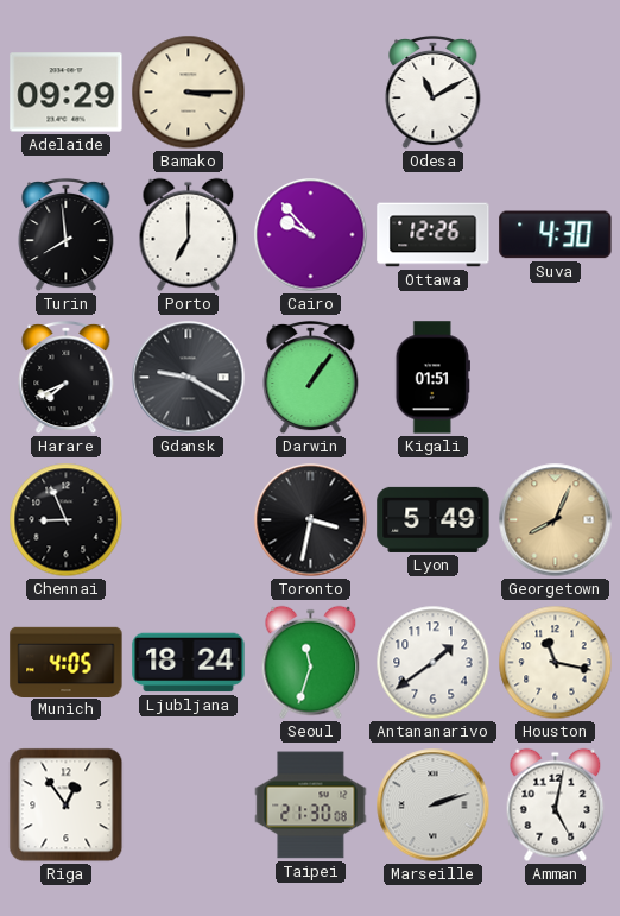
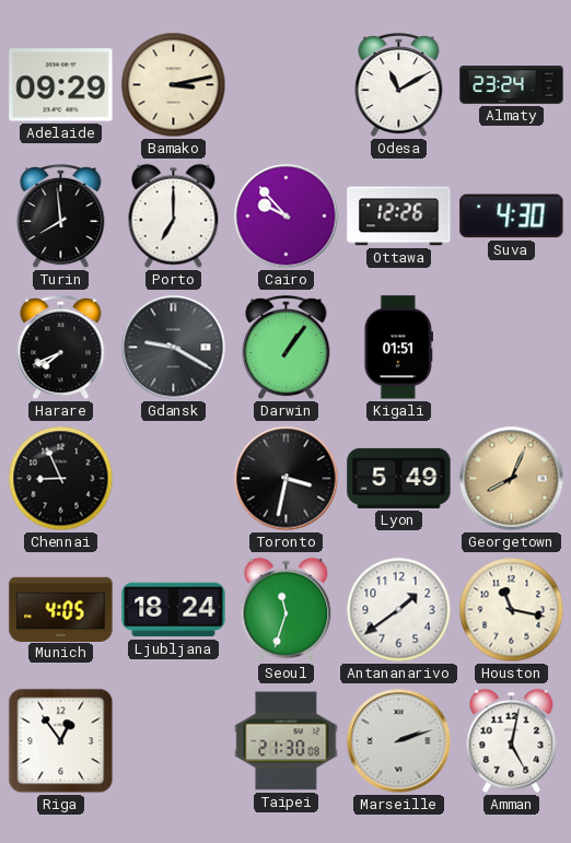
Bamako: 3:15 -> 3:13 (174, 85)
Almaty: none -> 23:24 (512, 85)
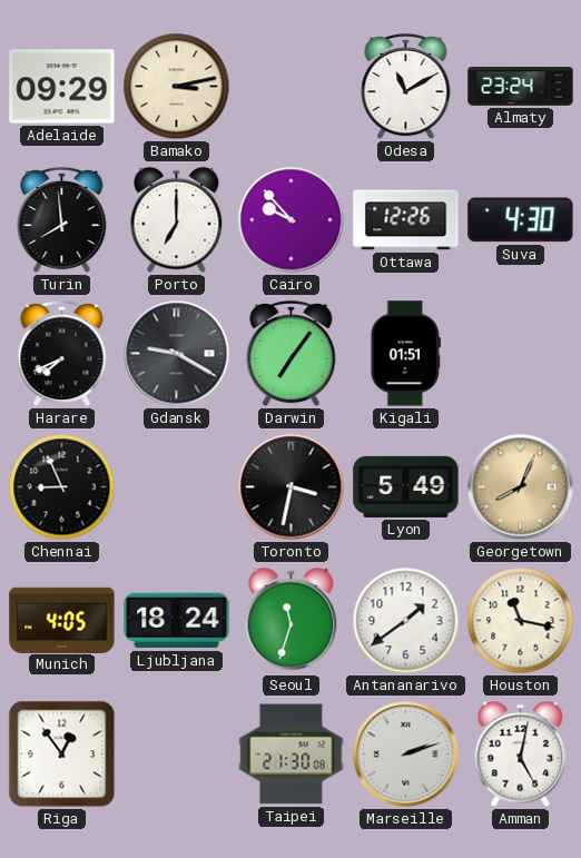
Darwin: 1:06 -> 7:06 (292, 354)
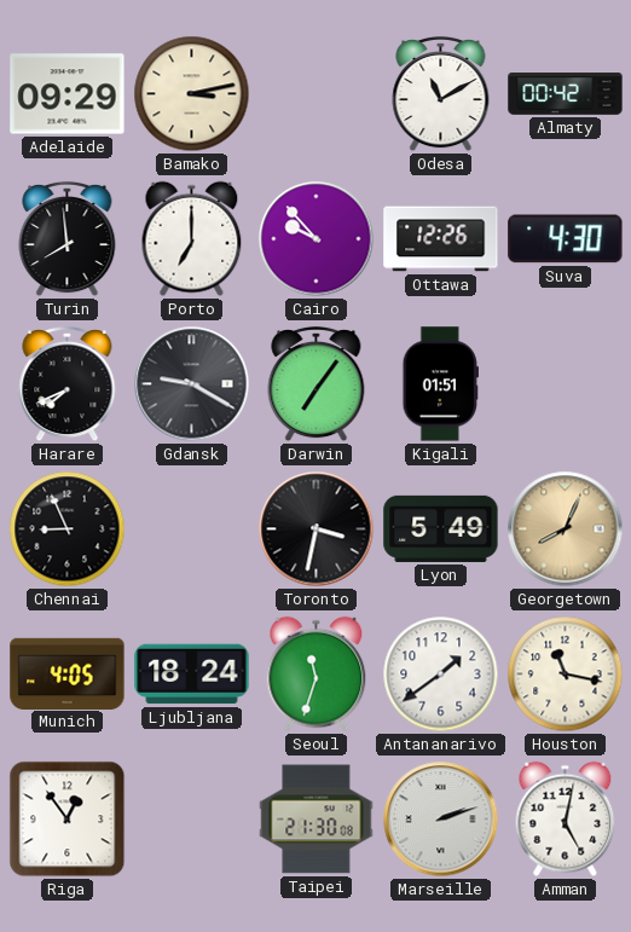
Almaty: 23:24 -> 00:42 (566, 94)
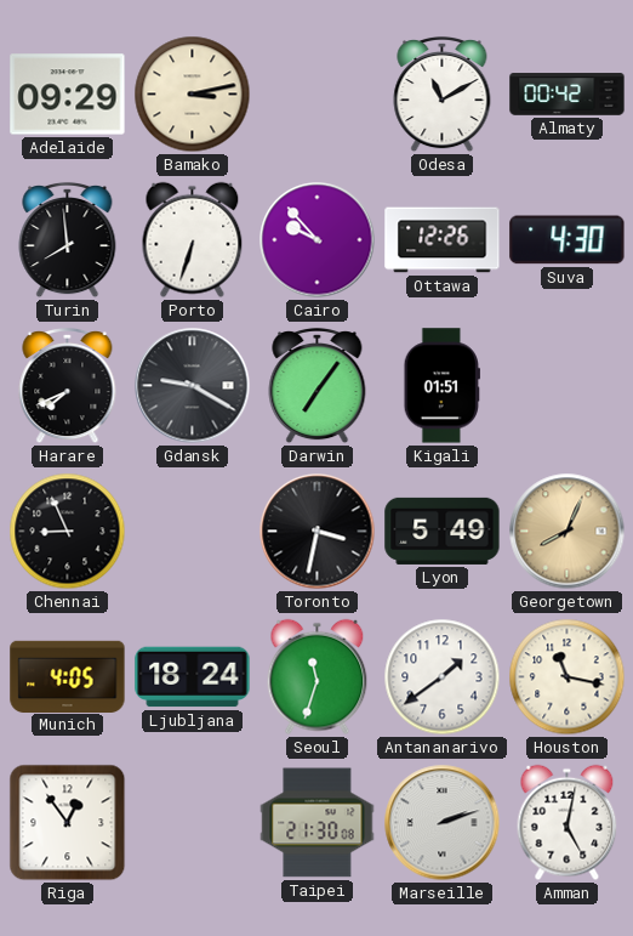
Porto: 7:00 -> 6:33 (193, 240)
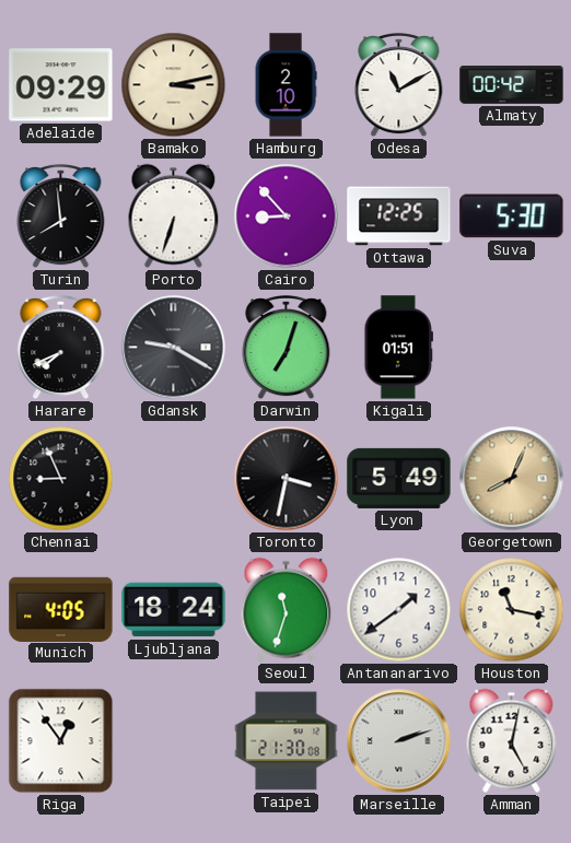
Hamburg: none -> 2:10 (285, 85)
Cairo: 9:53 -> 8:53 (287, 216)
Ottawa: 12:26 -> 12:25 (399, 216)
Suva: 4:30 -> 5:30 (512, 216)
Darwin: 7:06 -> 7:03 (287, 348)
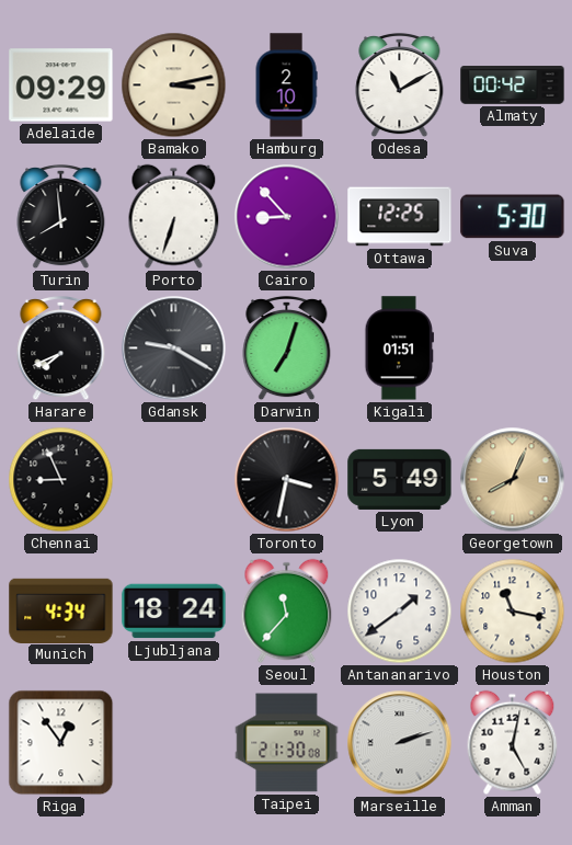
Munich: 4:05 -> 4:34 (61, 610)
Seoul: 11:33 -> 11:37 (287, 612)
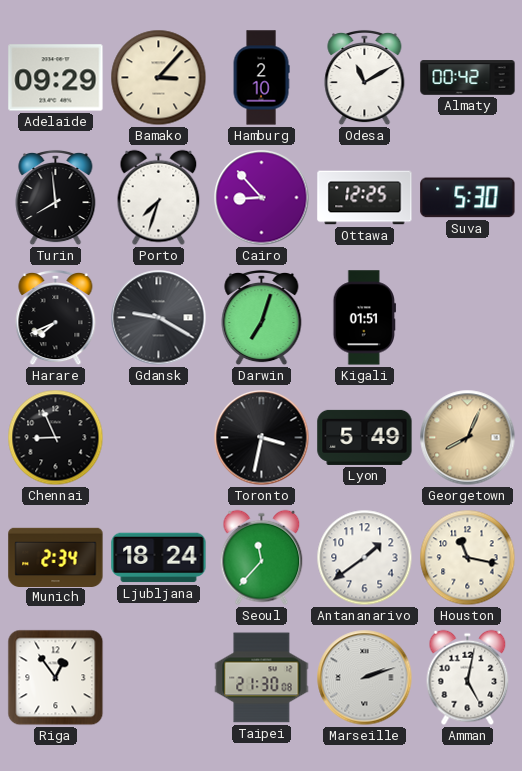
Bamako: 3:13 -> 3:07 (159, 78)
Porto: 6:33 -> 7:33 (159, 198)
Munich: 4:34 -> 2:34 (56, 557)
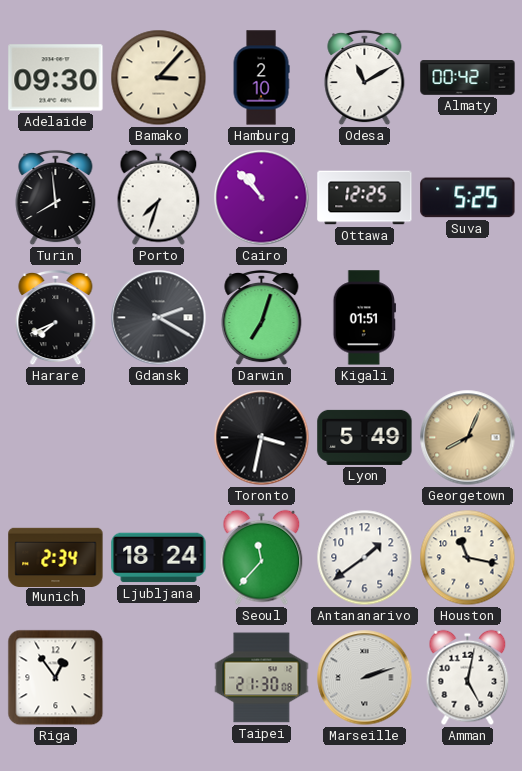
Adelaide: 09:29 -> 09:30 (56, 78)
Cairo: 8:53 -> 10:53 (262, 198)
Suva: 5:30 -> 5:25 (468, 198)
Gdansk: 9:20 -> 2:20 (159, 318)
Chennai: 8:56 -> none (56, 438)
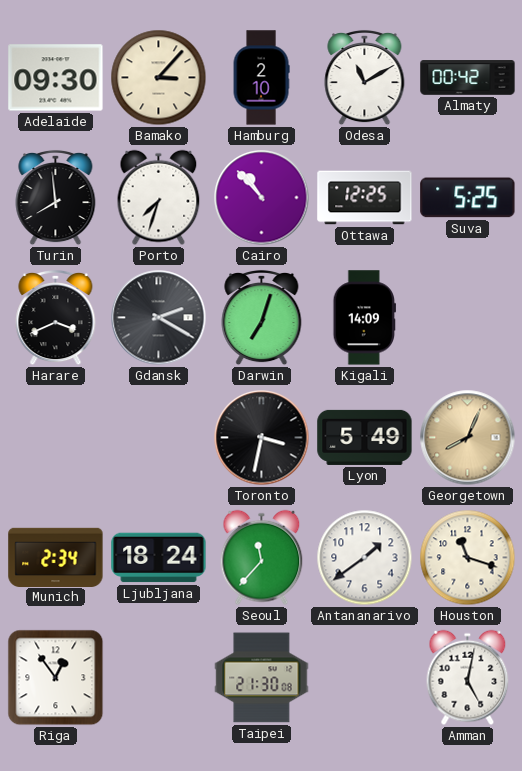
Harare: 7:41 -> 3:41 (56, 318)
Kigali: 01:51 -> 14:09 (364, 318)
Houston: 11:17 -> 11:18 (468, 558)
Marseille: 2:12 -> none (365, 678)
